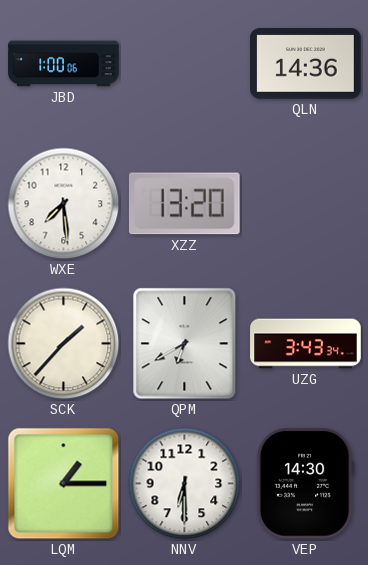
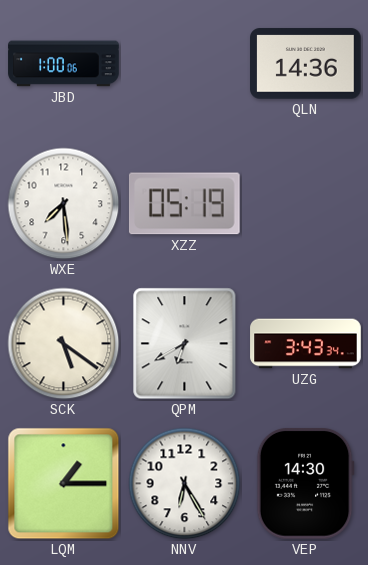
XZZ: 13:20 -> 05:19 (184, 204)
SCK: 1:37 -> 5:21 (64, 344)
NNV: 6:30 -> 6:25 (185, 484)
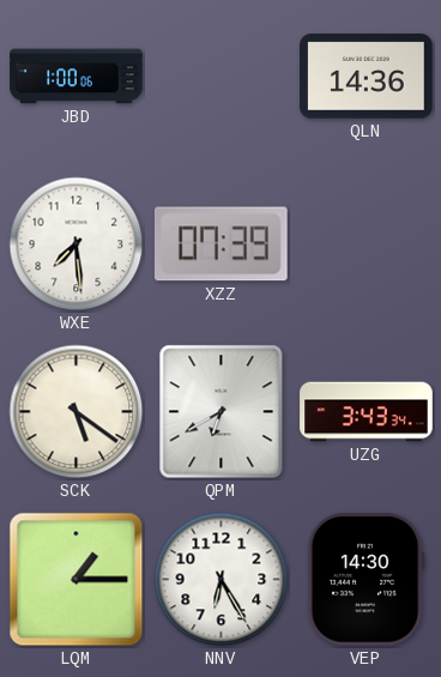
XZZ: 05:19 -> 07:39 (220, 244)
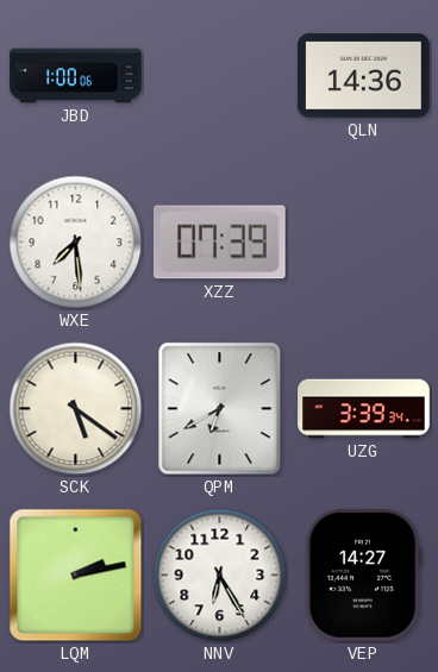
UZG: 3:43 -> 3:39 (364, 409)
LQM: 1:15 -> 2:13 (76, 576)
VEP: 14:30 -> 14:27 (363, 576)
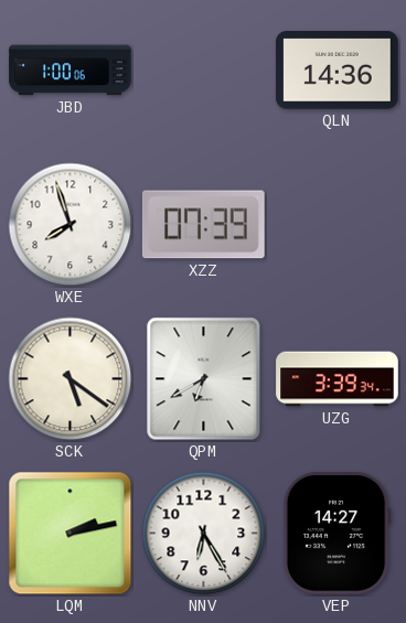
WXE: 7:29 -> 7:57 (71, 225)
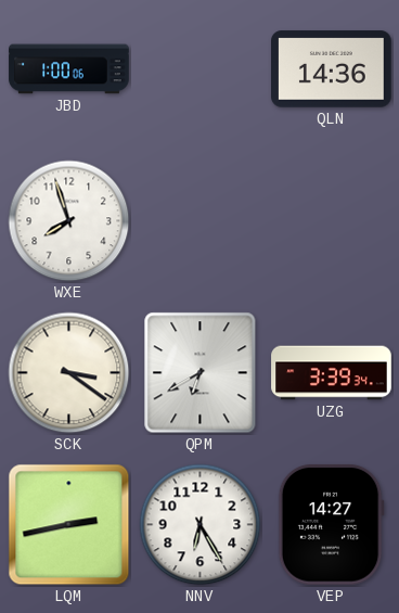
XZZ: 07:39 -> none (203, 225)
SCK: 5:21 -> 3:21 (69, 373)
LQM: 2:13 -> 2:43 (69, 525)
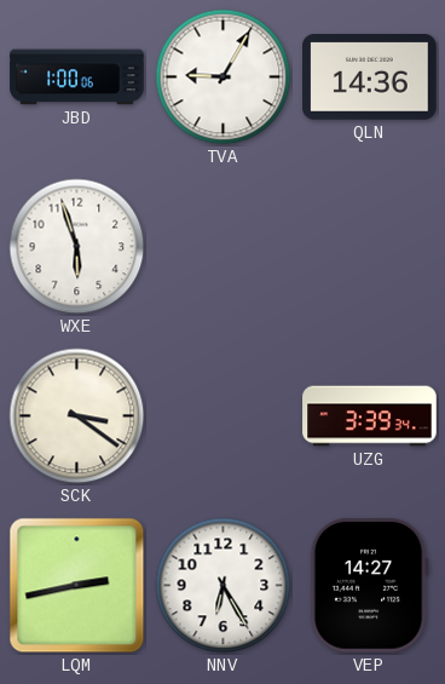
TVA: none -> 9:05 (224, 77)
WXE: 7:57 -> 5:57 (77, 247)
QPM: 6:40 -> none (201, 373)
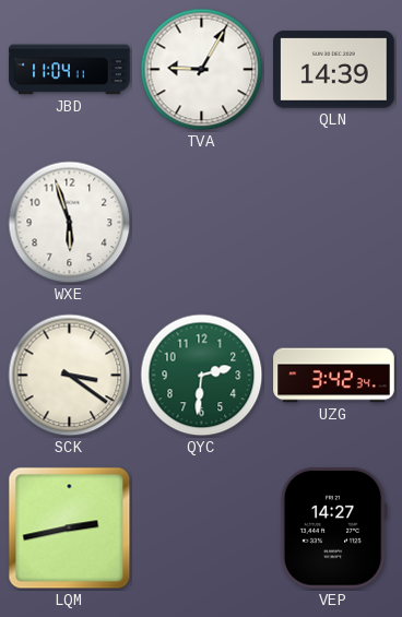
JBD: 1:00 -> 11:04 (70, 70)
QLN: 14:36 -> 14:39 (334, 70)
QYC: none -> 2:31 (202, 376)
UZG: 3:39 -> 3:42 (334, 376)
NNV: 6:25 -> none (224, 586)
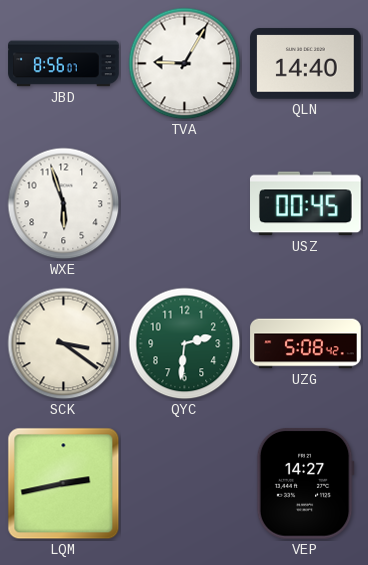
JBD: 11:04 -> 8:56 (64, 64)
QLN: 14:39 -> 14:40 (306, 64)
USZ: none -> 00:45 (306, 204)
UZG: 3:42 -> 5:08 (306, 344)
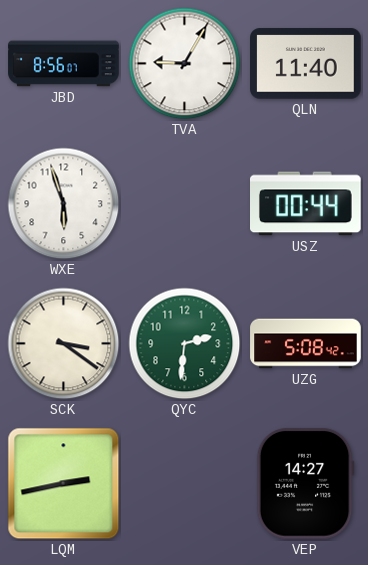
QLN: 14:40 -> 11:40 (306, 64)
USZ: 00:45 -> 00:44 (306, 204)
